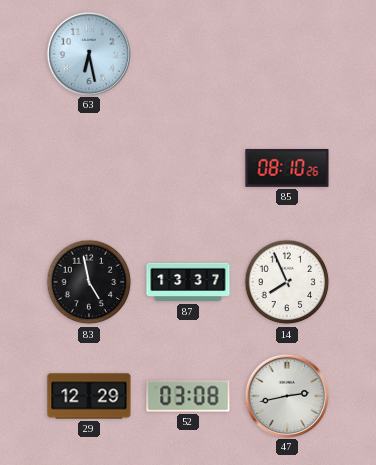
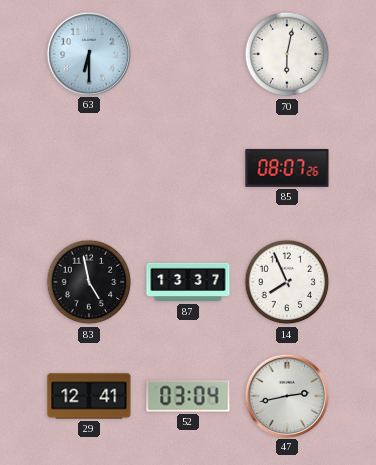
63: 6:28 -> 6:30 (88, 53)
70: none -> 6:02 (287, 54)
85: 08:10 -> 08:07 (287, 168)
29: 12:29 -> 12:41 (89, 396)
52: 03:08 -> 03:04 (188, 396)
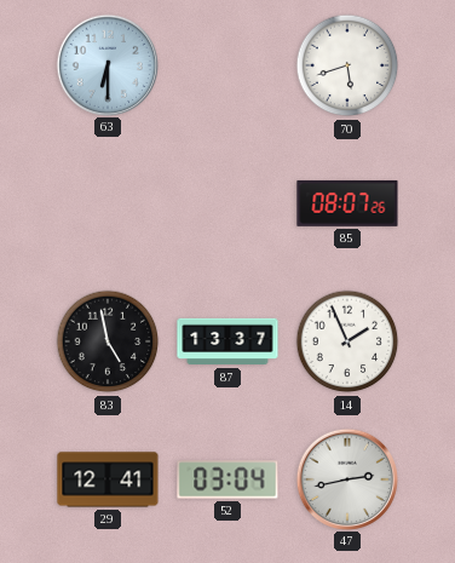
70: 6:02 -> 5:42 (347, 65)
14: 7:56 -> 1:56 (347, 341)
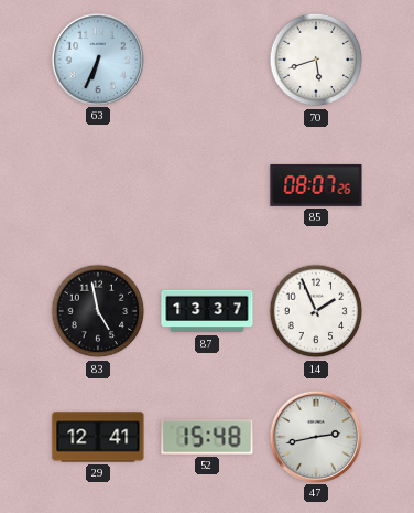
63: 6:30 -> 6:34 (97, 58)
52: 03:04 -> 15:48 (207, 437)
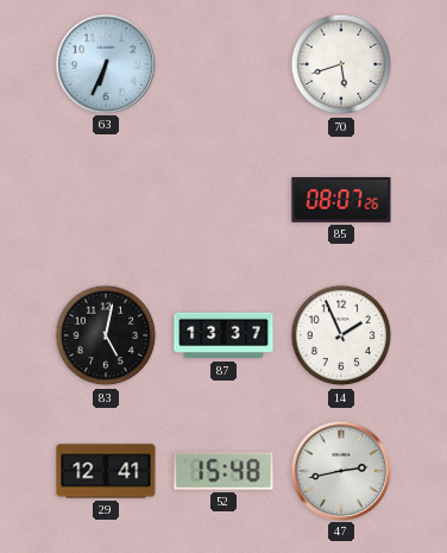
83: 4:58 -> 5:02 (106, 335)
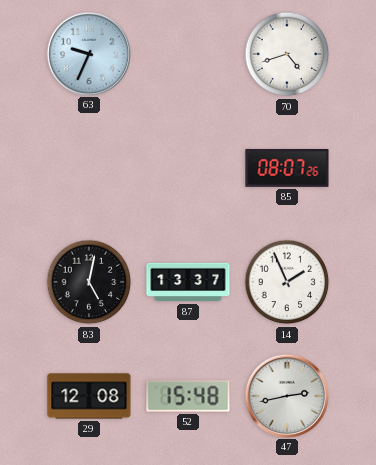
63: 6:34 -> 9:34 (88, 53)
70: 5:42 -> 4:42 (287, 54)
29: 12:41 -> 12:08 (89, 396)
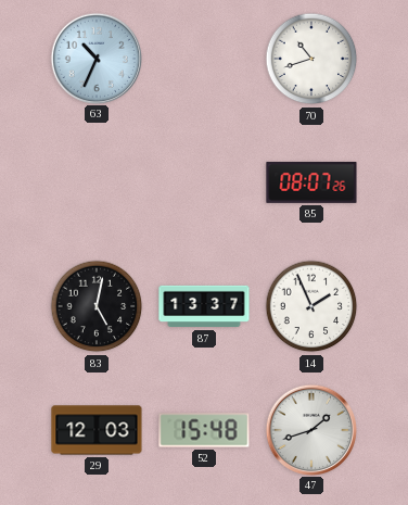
63: 9:34 -> 10:34 (95, 58)
70: 4:42 -> 10:42 (311, 59)
29: 12:08 -> 12:03 (97, 430)
47: 2:43 -> 1:42 (310, 429)
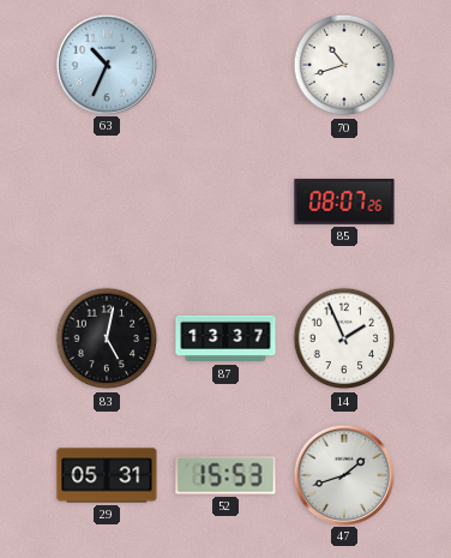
29: 12:03 -> 05:31 (107, 475)
52: 15:48 -> 15:53 (225, 475)
